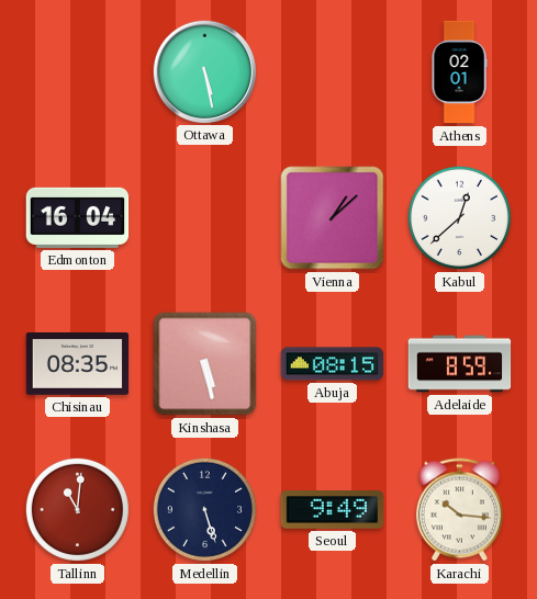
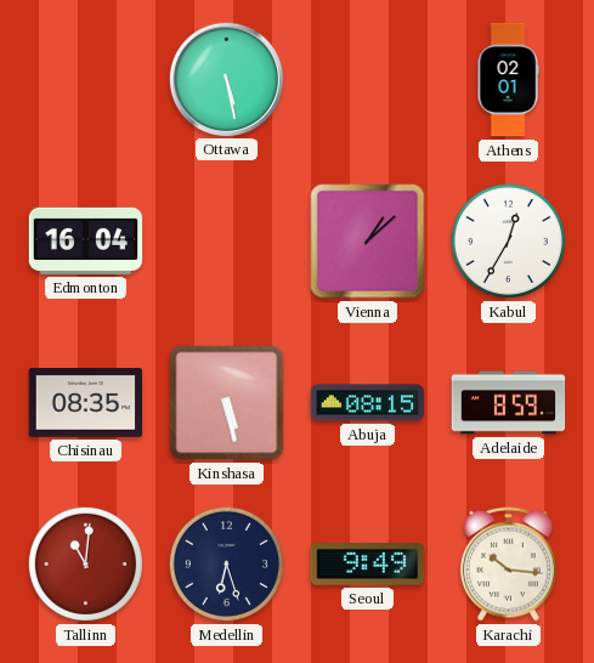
Kabul: 12:38 -> 12:35 (508, 240)
Medellin: 5:27 -> 6:27 (226, 563)
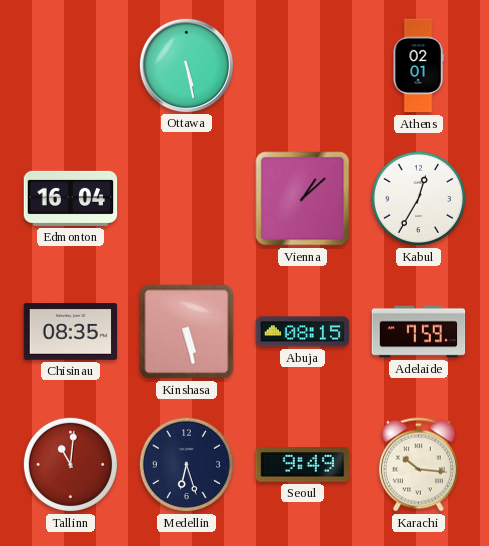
Adelaide: 8:59 -> 7:59 (419, 332)
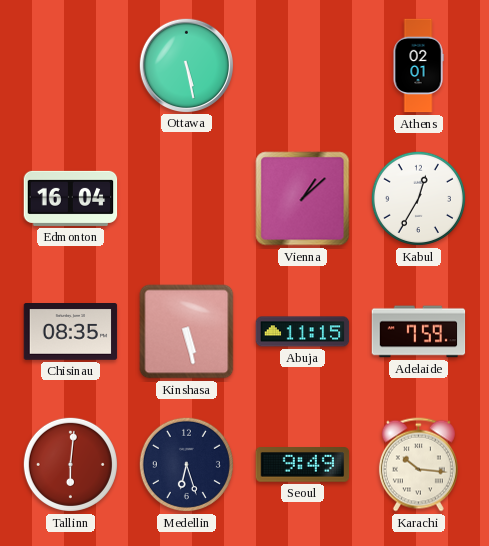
Abuja: 08:15 -> 11:15 (303, 332)
Tallinn: 11:01 -> 6:01 (70, 464)
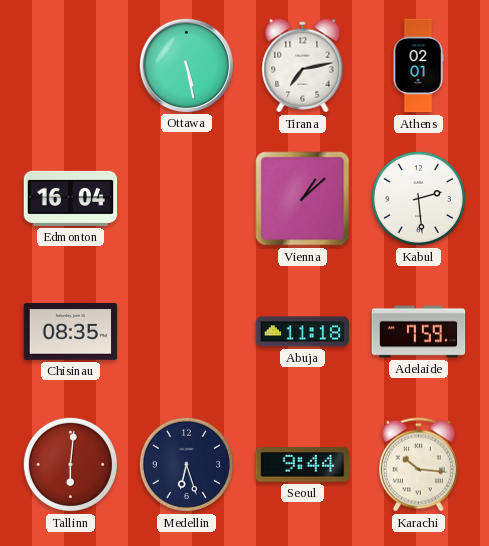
Tirana: none -> 7:13 (303, 66)
Kabul: 12:35 -> 2:29 (418, 198)
Kinshasa: 5:28 -> none (187, 332)
Abuja: 11:15 -> 11:18 (303, 332)
Seoul: 9:49 -> 9:44 (303, 465)
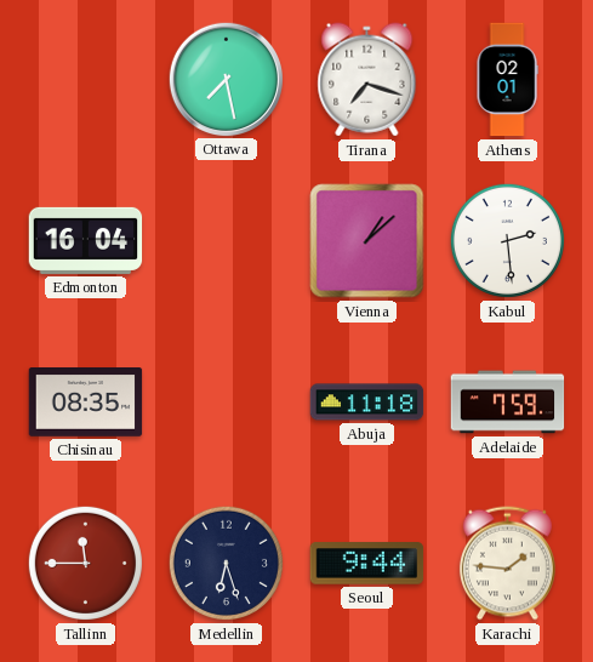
Ottawa: 5:28 -> 7:28 (226, 79)
Tirana: 7:13 -> 7:18 (367, 80)
Tallinn: 6:01 -> 11:45 (85, 563)
Karachi: 10:16 -> 1:46 (507, 564)
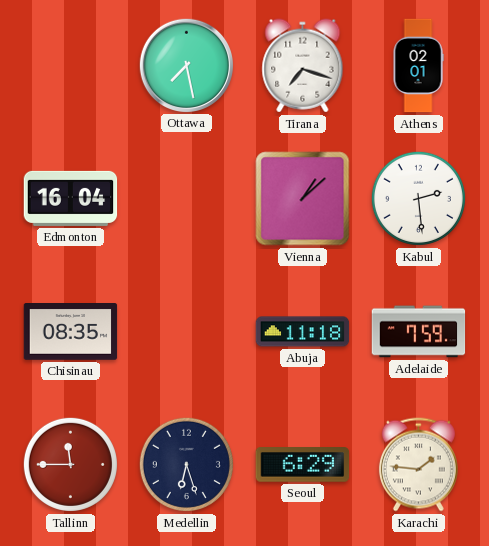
Seoul: 9:44 -> 6:29 (303, 465)
